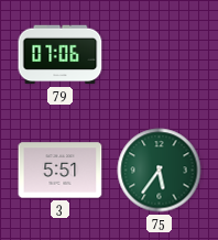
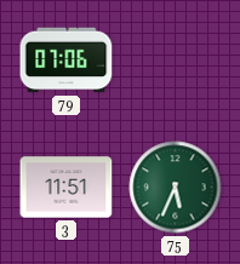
3: 5:51 -> 11:51 (67, 188)
75: 5:36 -> 5:34 (176, 188)
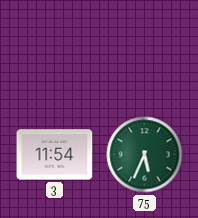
79: 07:06 -> none (67, 61)
3: 11:51 -> 11:54 (55, 155)
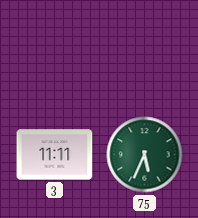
3: 11:54 -> 11:11 (55, 155)
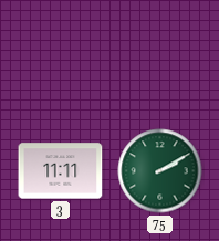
75: 5:34 -> 2:10 (160, 171)
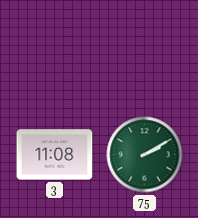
3: 11:11 -> 11:08 (55, 155)
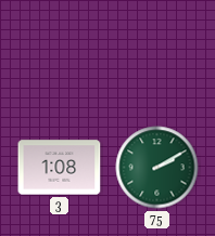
3: 11:08 -> 1:08 (60, 168)
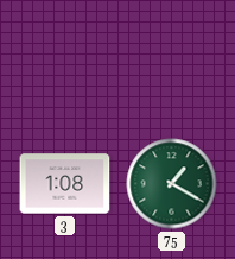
75: 2:10 -> 1:20 (172, 184)
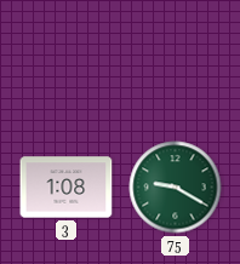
75: 1:20 -> 9:20 (176, 188)
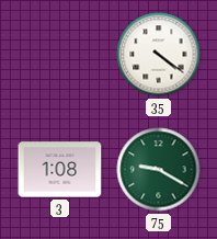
35: none -> 4:21 (159, 55)
